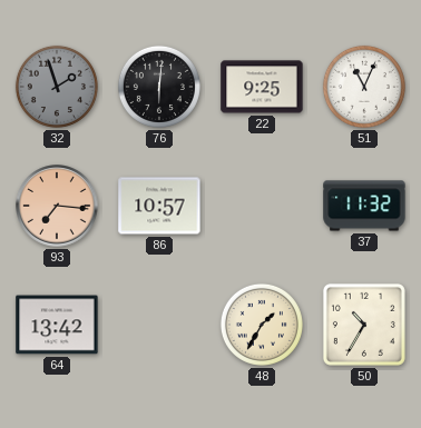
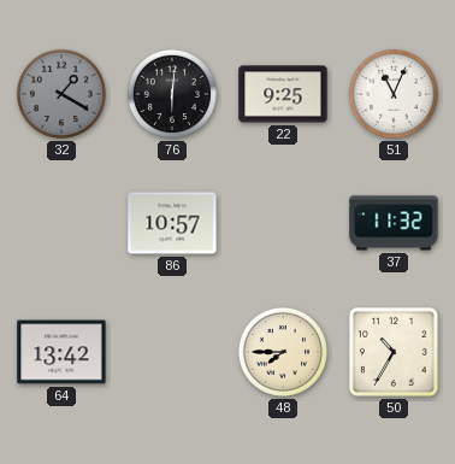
32: 1:57 -> 1:20 (61, 94)
93: 7:16 -> none (57, 206)
48: 1:35 -> 7:45 (283, 352)
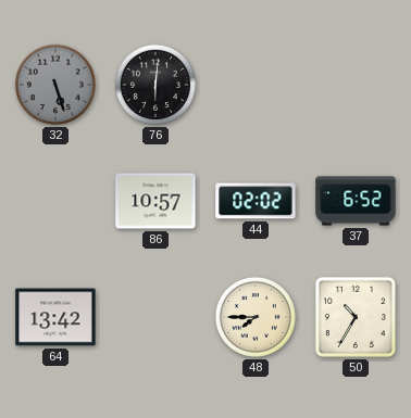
32: 1:20 -> 5:27 (55, 85)
22: 9:25 -> none (283, 94)
51: 11:04 -> none (394, 94)
44: none -> 02:02 (256, 201)
37: 11:32 -> 6:52 (356, 201)
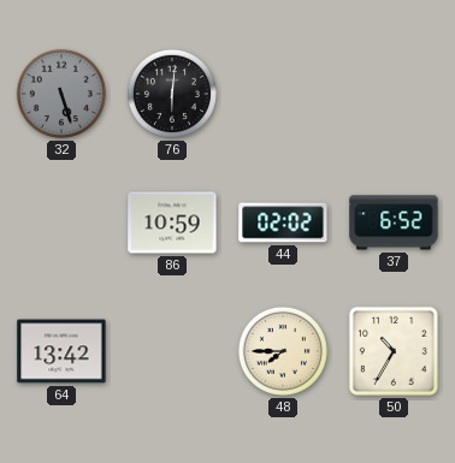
86: 10:57 -> 10:59 (172, 222)
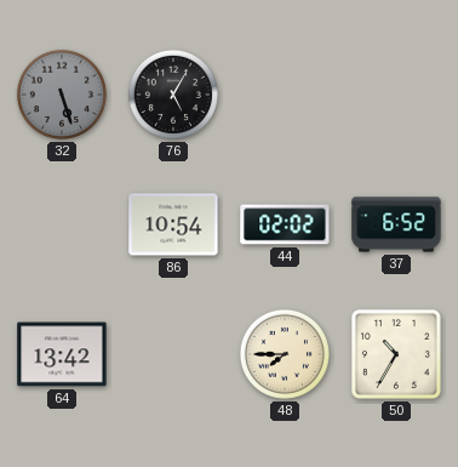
76: 6:01 -> 5:05 (173, 95)
86: 10:59 -> 10:54 (173, 224)
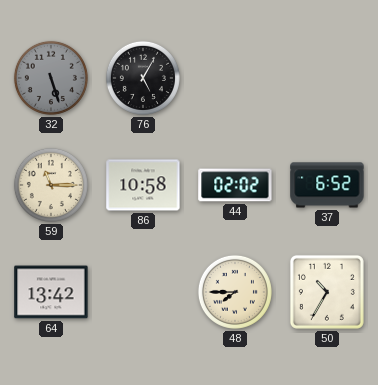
59: none -> 11:15 (51, 185)
86: 10:54 -> 10:58 (143, 185)
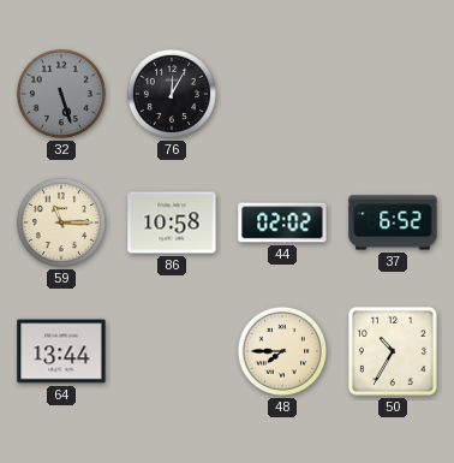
76: 5:05 -> 12:05 (172, 94)
64: 13:42 -> 13:44 (61, 351)
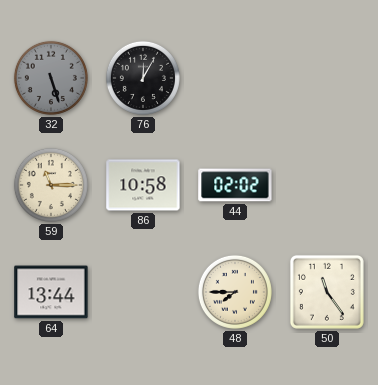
37: 6:52 -> none (393, 222)
50: 10:35 -> 11:24 (327, 292)
